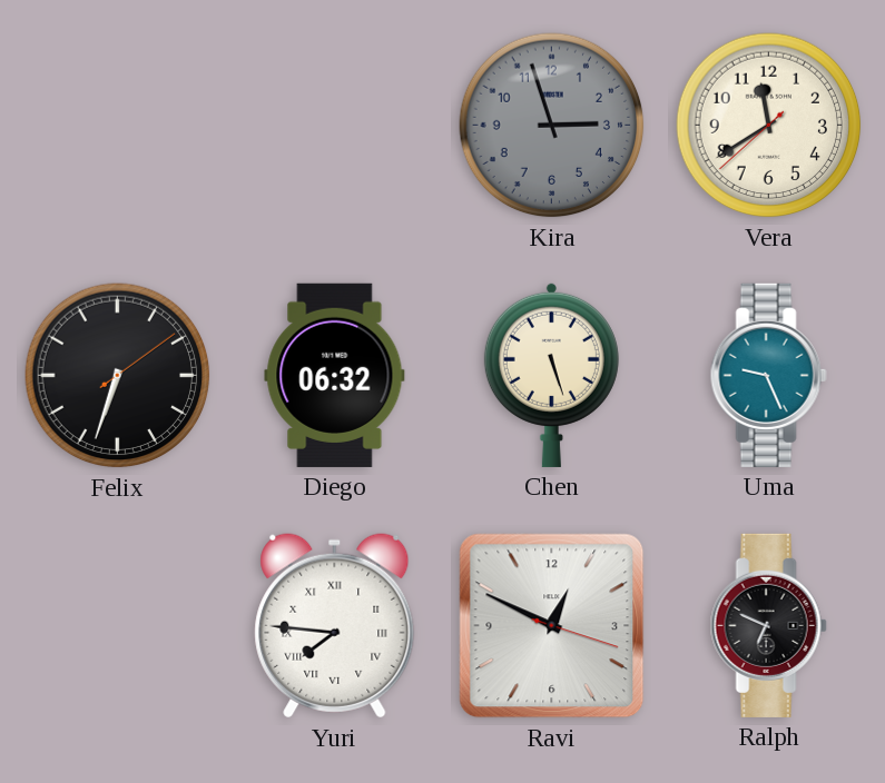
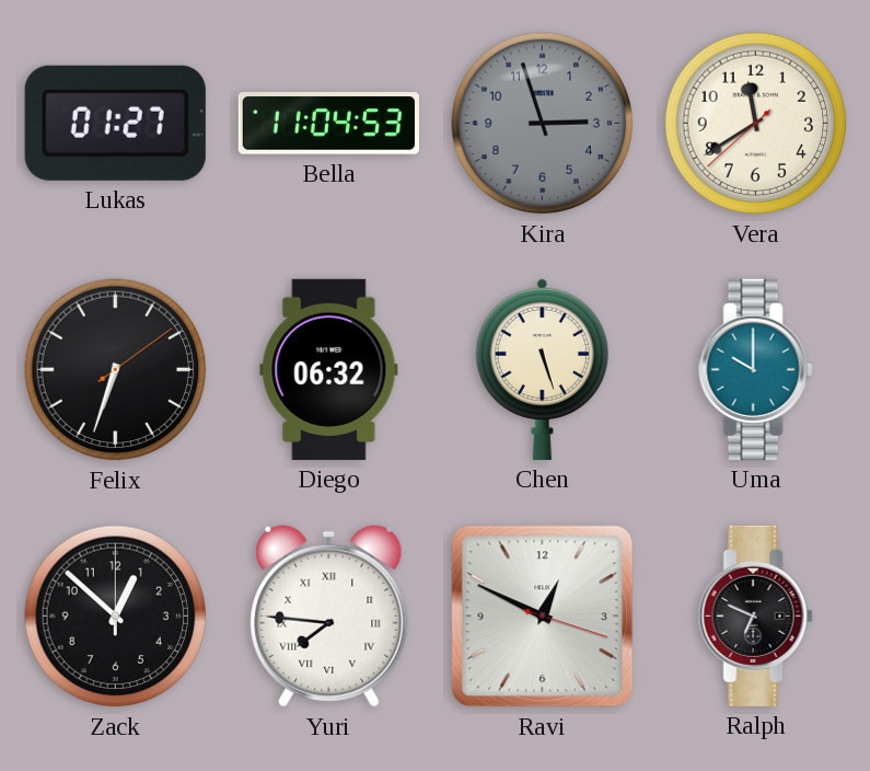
Lukas: none -> 01:27 (115, 123)
Bella: none -> 11:04 (328, 124)
Uma: 9:26 -> 10:00 (755, 369)
Zack: none -> 12:52 (116, 617)
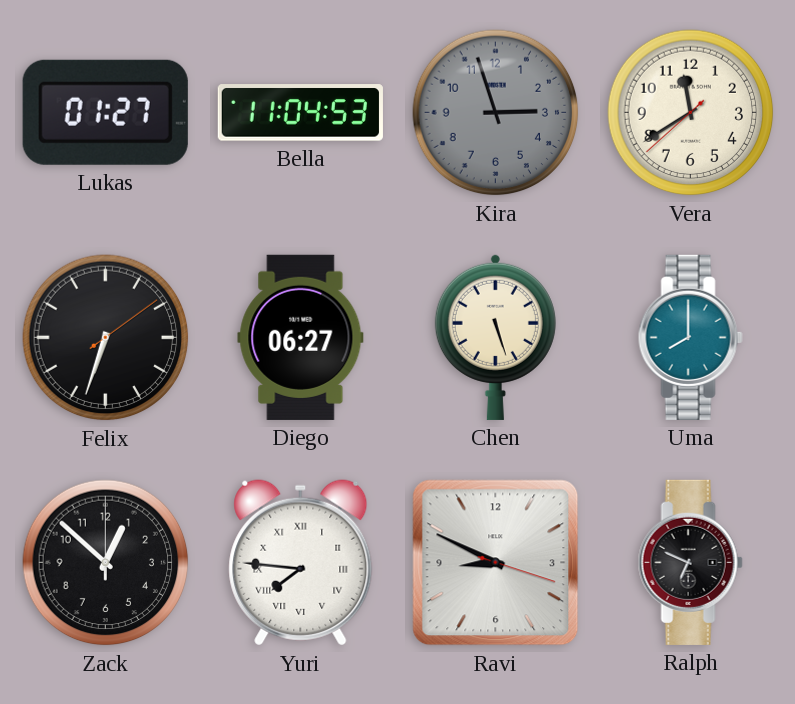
Diego: 06:32 -> 06:27 (301, 337)
Uma: 10:00 -> 8:00 (690, 337)
Ravi: 12:49 -> 8:49 (496, 563)
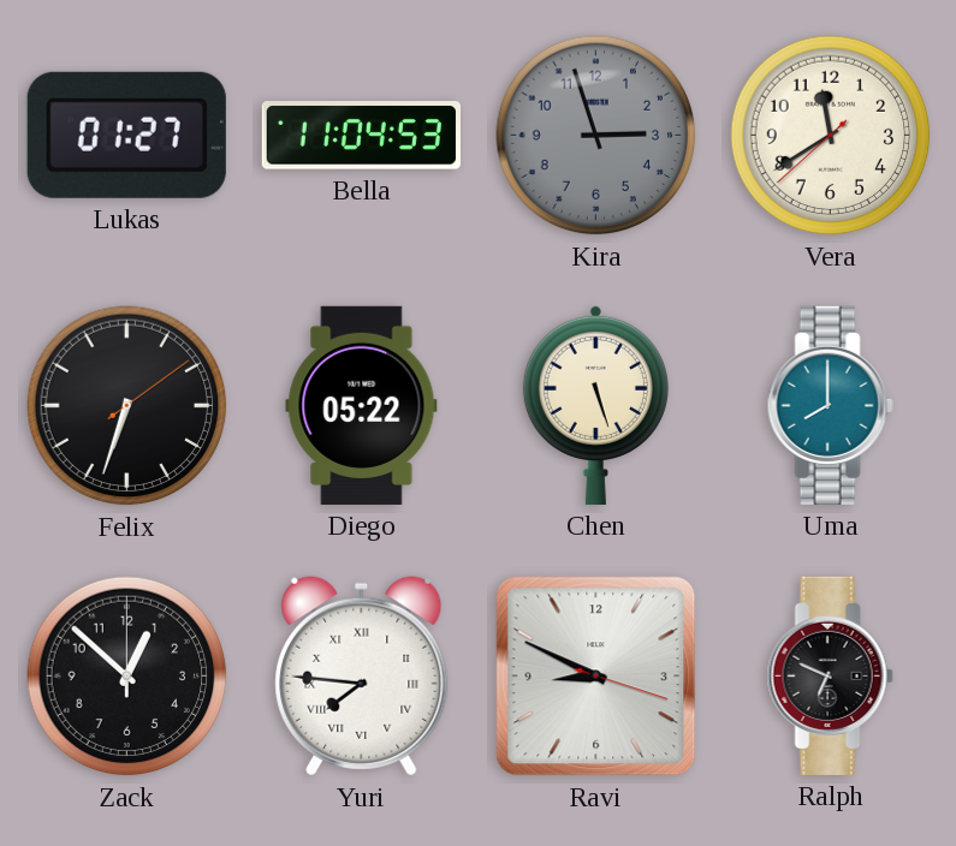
Diego: 06:27 -> 05:22 (362, 405)
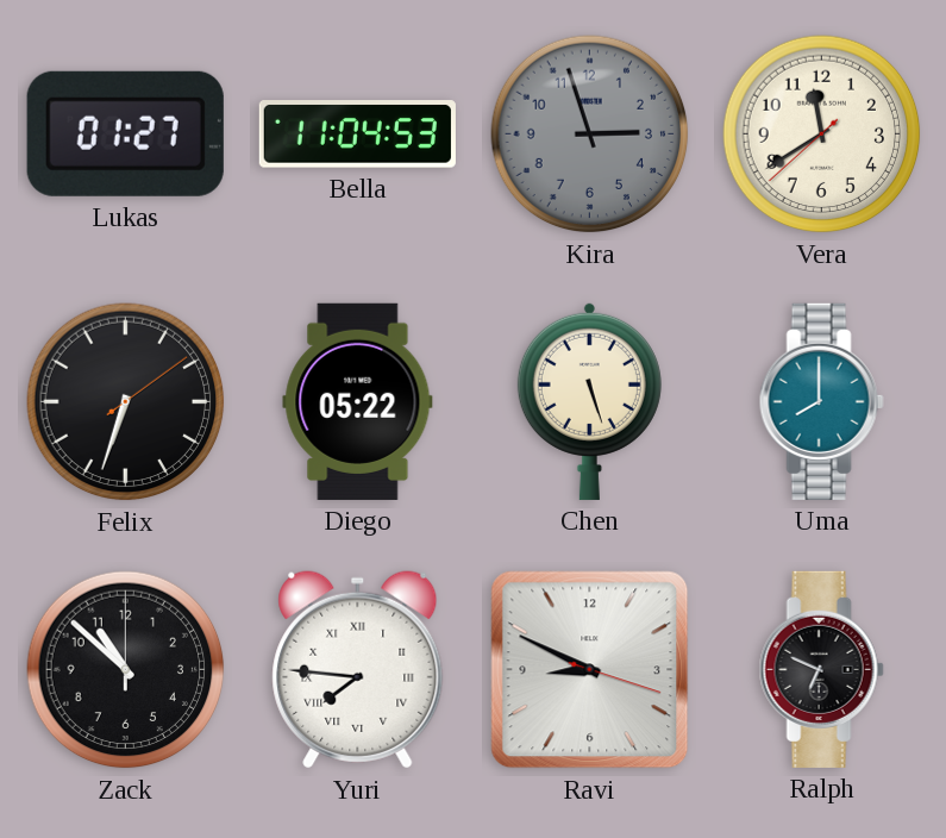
Zack: 12:52 -> 10:52 (126, 670)
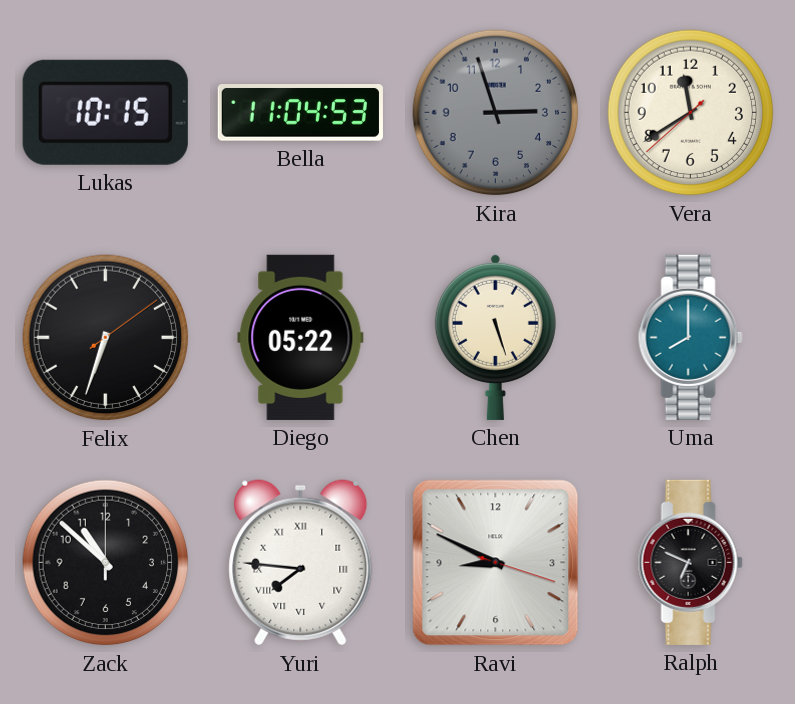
Lukas: 01:27 -> 10:15 (105, 112)
